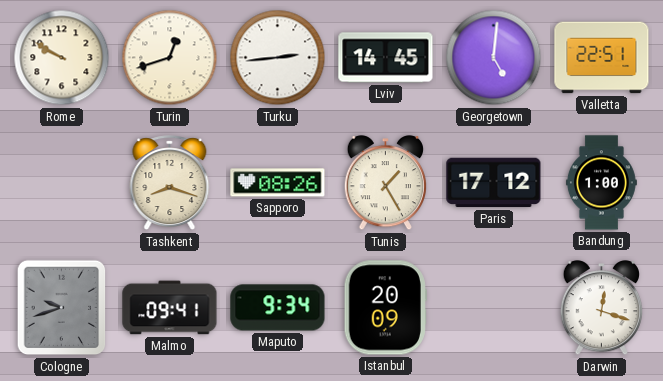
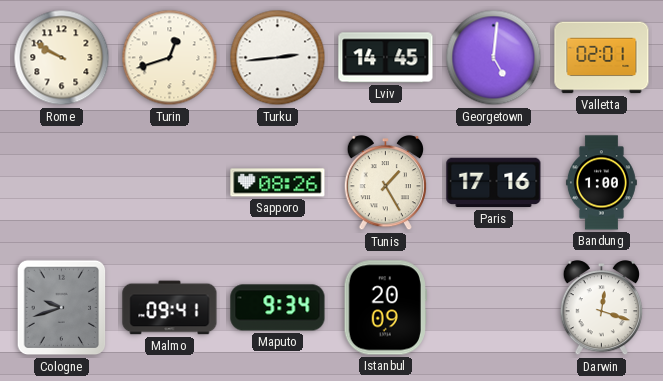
Valletta: 22:51 -> 02:01 (602, 58)
Tashkent: 8:18 -> none (170, 183)
Paris: 17:12 -> 17:16 (494, 183)
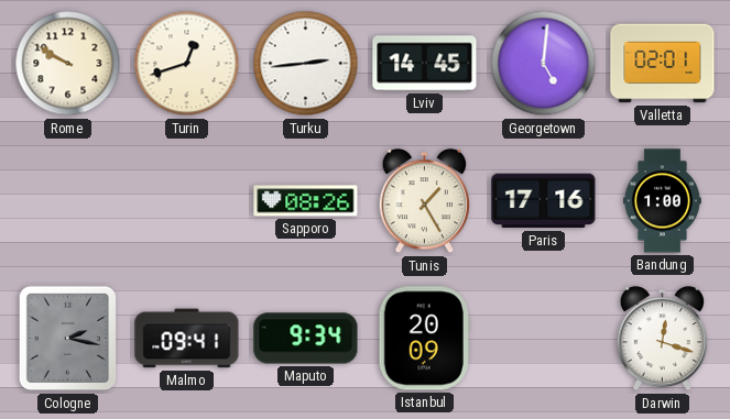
Cologne: 9:42 -> 2:17 (68, 339)
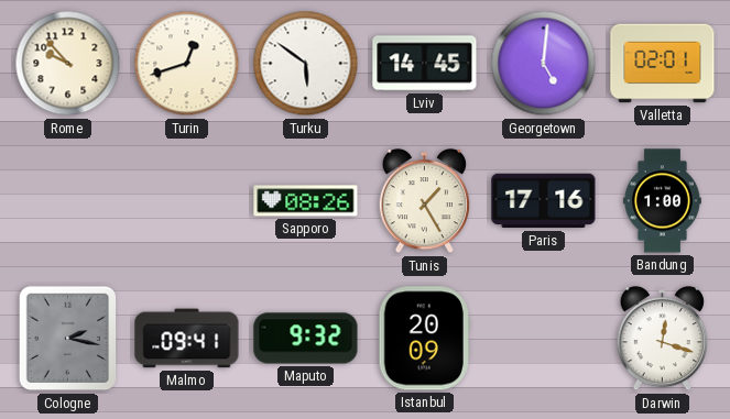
Rome: 9:50 -> 9:53 (68, 64)
Turku: 2:44 -> 5:51 (306, 64)
Maputo: 9:34 -> 9:32 (306, 339)
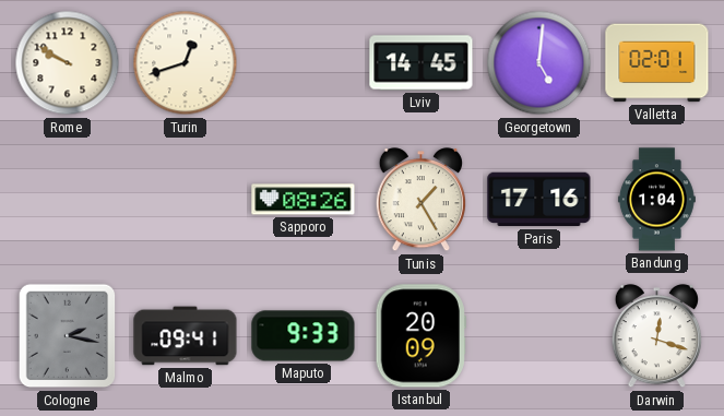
Rome: 9:53 -> 9:50 (68, 63)
Turku: 5:51 -> none (306, 64)
Bandung: 1:00 -> 1:04 (656, 200)
Maputo: 9:32 -> 9:33 (304, 336)
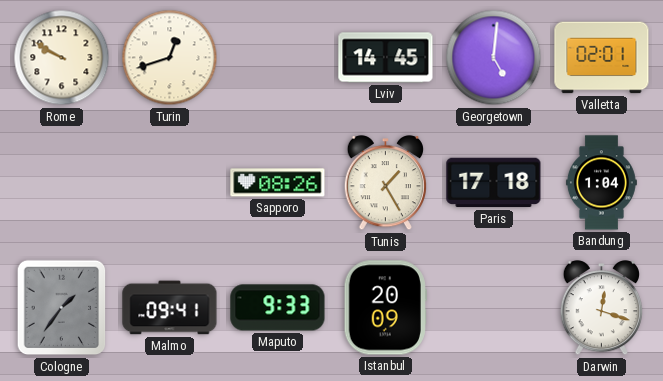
Paris: 17:16 -> 17:18 (494, 183)
Cologne: 2:17 -> 1:36 (62, 308)
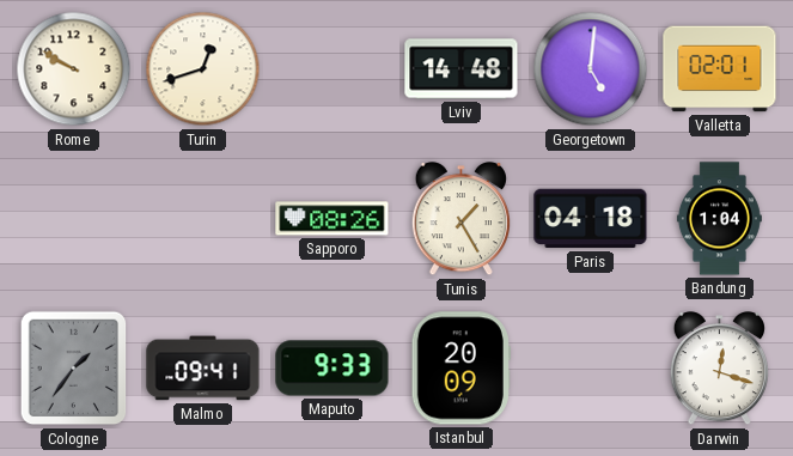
Lviv: 14:45 -> 14:48 (462, 69)
Paris: 17:18 -> 04:18 (591, 219)
